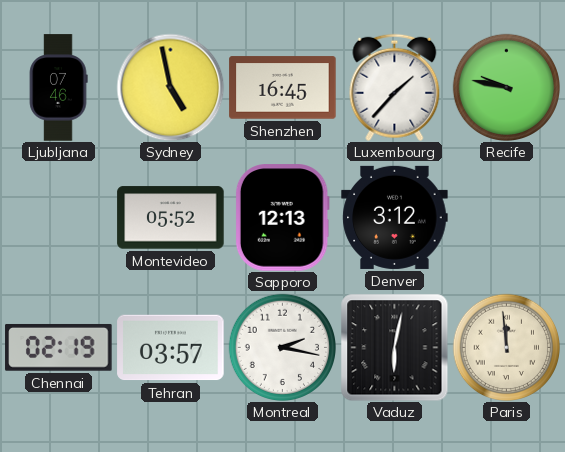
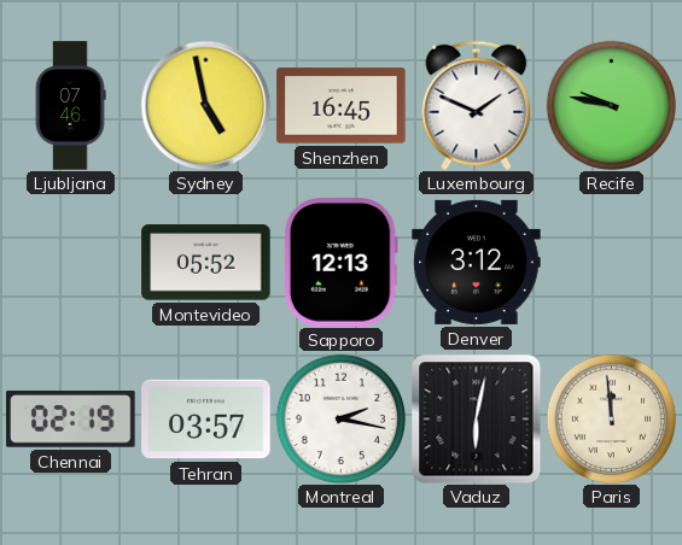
Luxembourg: 1:37 -> 1:49 (477, 105)
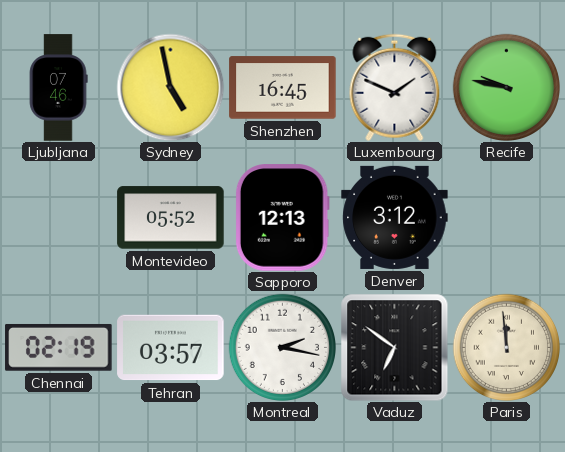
Vaduz: 6:02 -> 6:51 (394, 347)
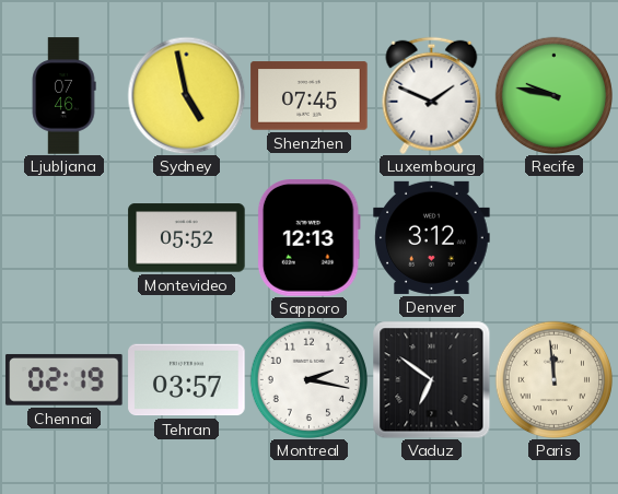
Shenzhen: 16:45 -> 07:45 (310, 96)
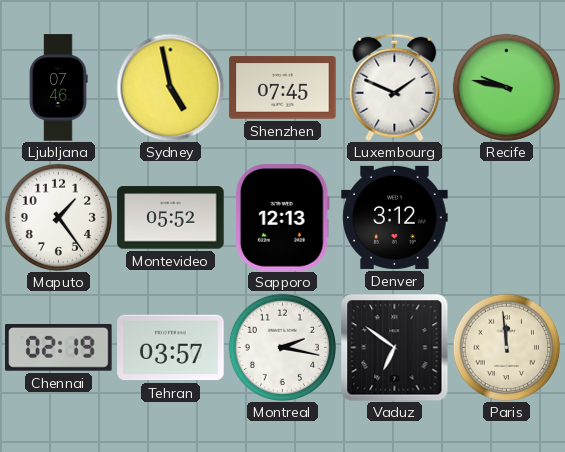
Maputo: none -> 1:24 (58, 217)
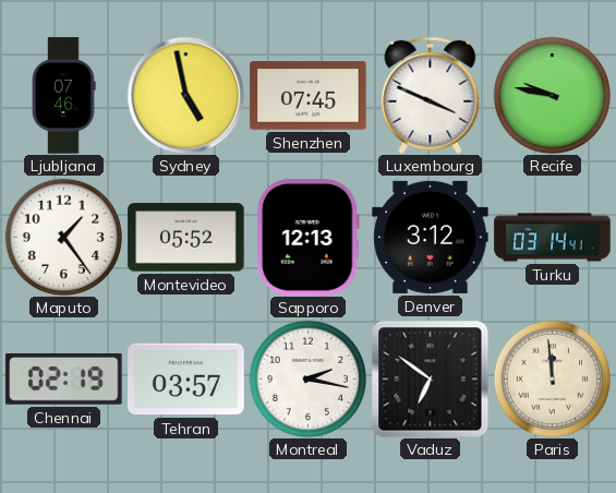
Luxembourg: 1:49 -> 3:49 (431, 95)
Turku: none -> 03:14 (553, 238)
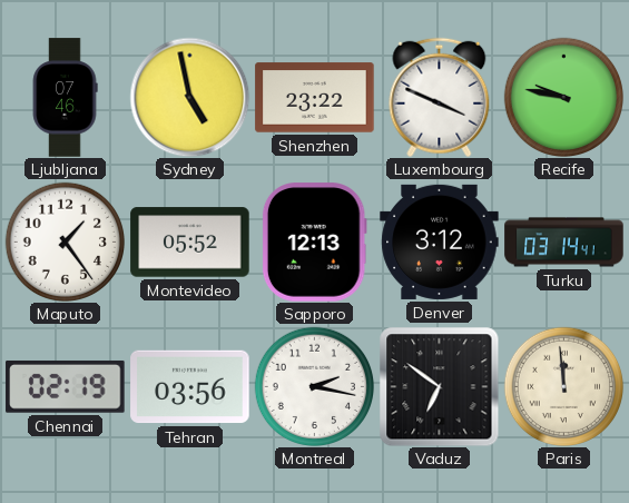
Shenzhen: 07:45 -> 23:22 (315, 98)
Tehran: 03:57 -> 03:56 (190, 387)
